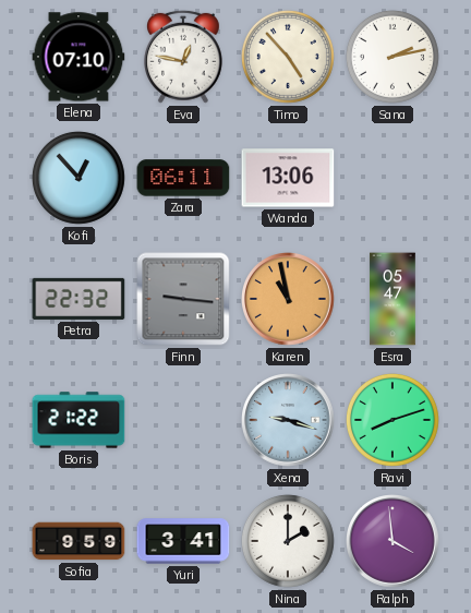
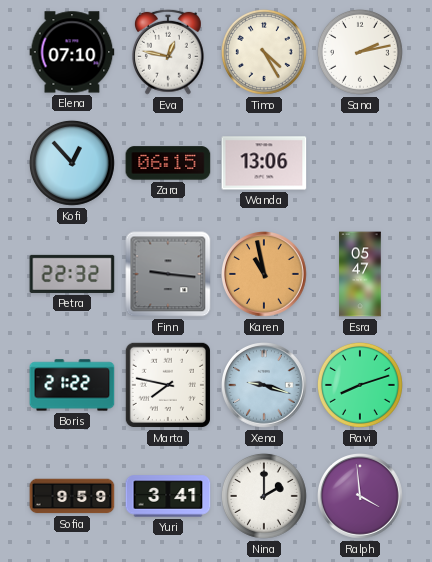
Timo: 4:53 -> 4:25 (264, 52)
Zara: 06:11 -> 06:15 (168, 163)
Marta: none -> 7:47 (168, 385)
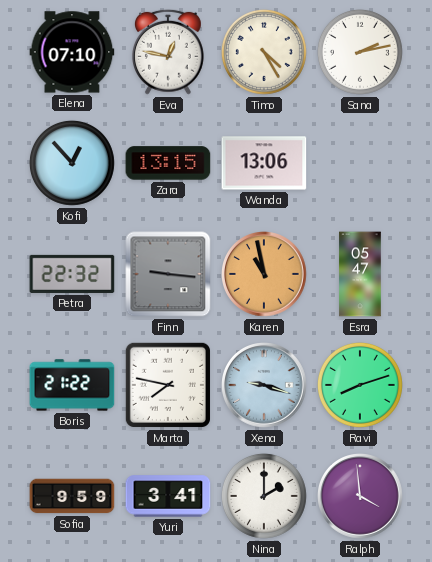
Zara: 06:15 -> 13:15 (168, 163)
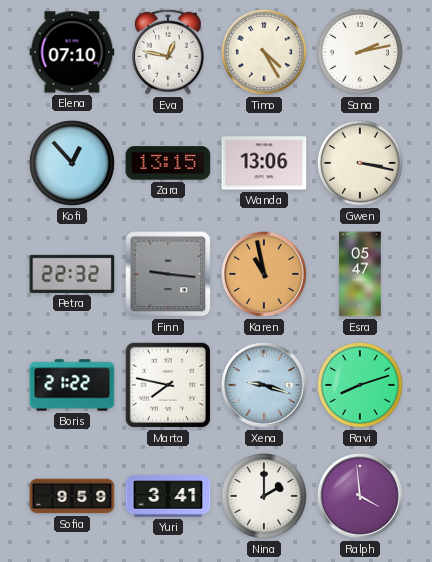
Gwen: none -> 3:17 (360, 163)
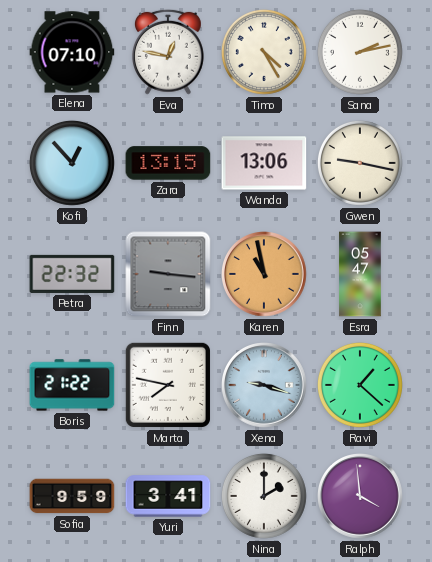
Gwen: 3:17 -> 9:17 (360, 163)
Ravi: 8:12 -> 1:22 (360, 385)
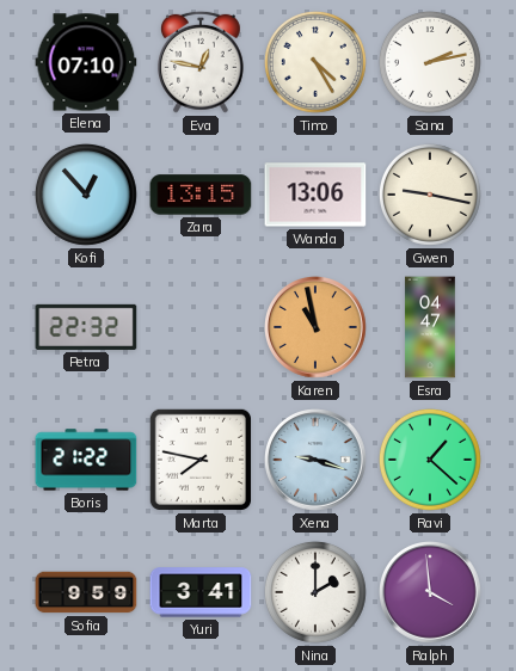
Finn: 9:16 -> none (168, 274)
Esra: 05:47 -> 04:47 (430, 327)
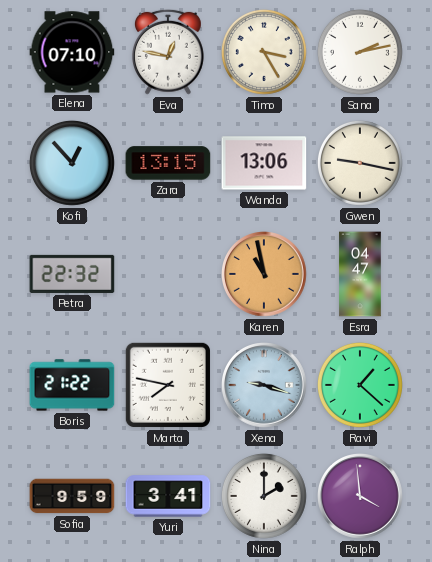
Timo: 4:25 -> 3:25 (264, 52)
